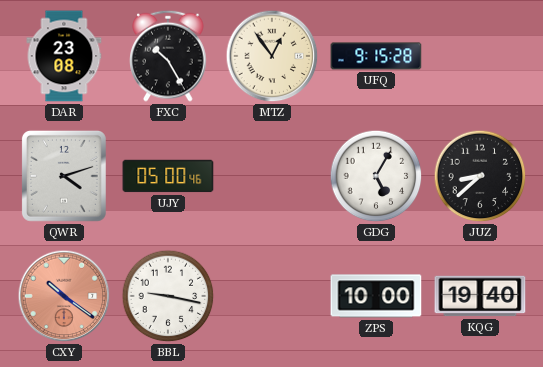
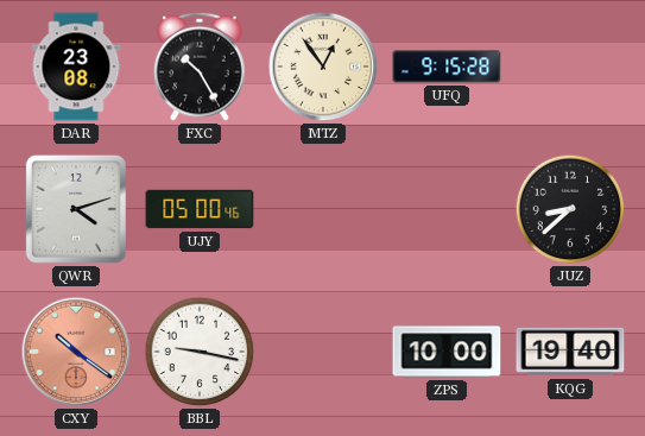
GDG: 5:05 -> none (376, 176)
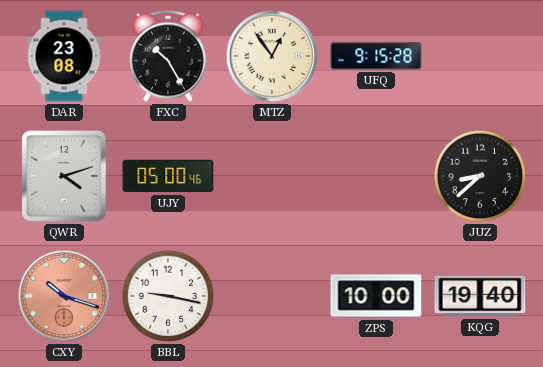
CXY: 10:21 -> 10:18 (64, 296)
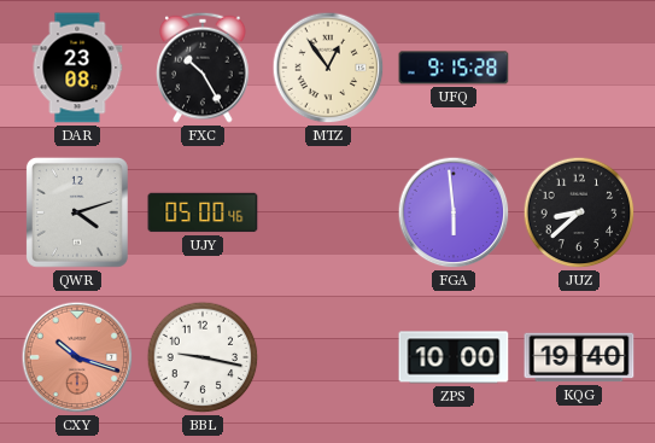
FGA: none -> 5:59 (454, 212)
